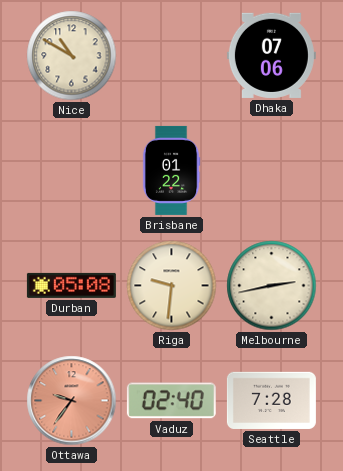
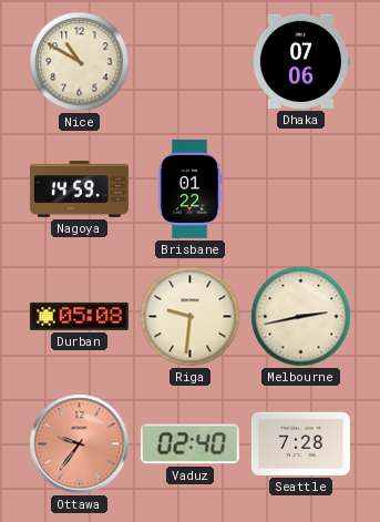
Nagoya: none -> 14:59 (79, 190)
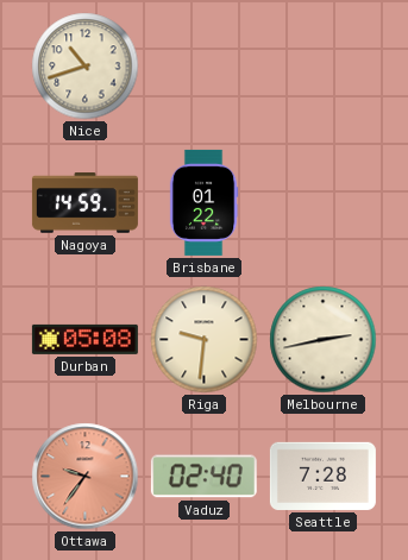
Nice: 10:50 -> 10:42 (86, 67)
Dhaka: 07:06 -> none (300, 61)
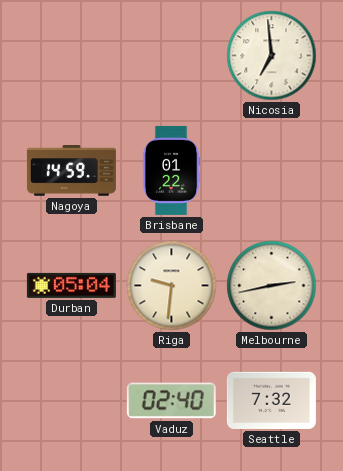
Nice: 10:42 -> none (86, 67)
Nicosia: none -> 6:59 (272, 56)
Durban: 05:08 -> 05:04 (71, 285)
Ottawa: 9:36 -> none (86, 477)
Seattle: 7:28 -> 7:32 (271, 400)
